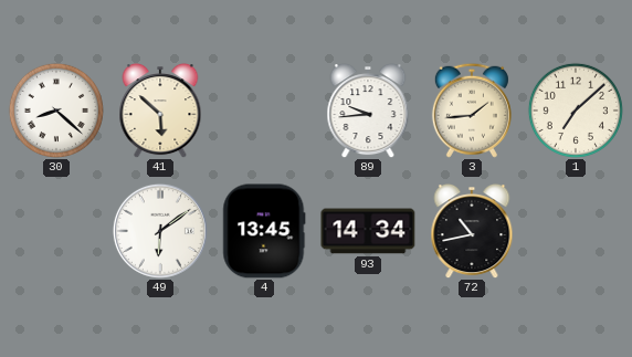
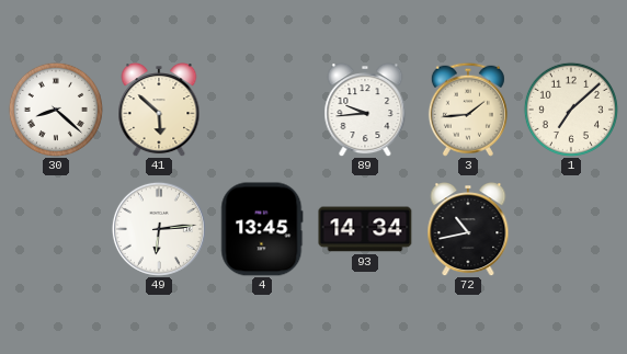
49: 6:09 -> 6:14 (159, 229)
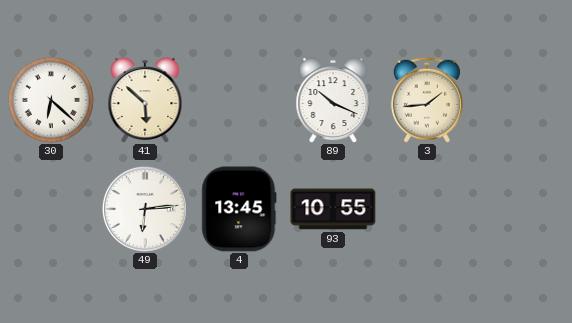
30: 8:22 -> 6:22 (51, 100)
89: 9:44 -> 10:19 (333, 101)
1: 7:08 -> none (571, 110)
93: 14:34 -> 10:55 (333, 209)
72: 10:43 -> none (468, 230)
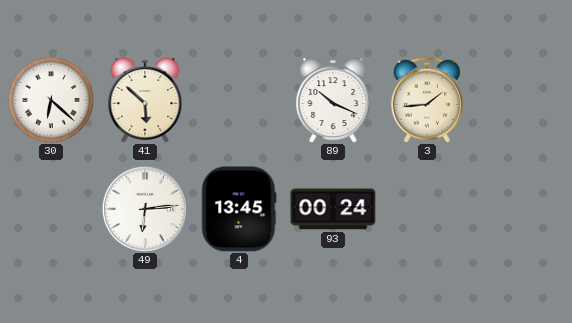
93: 10:55 -> 00:24 (333, 209)
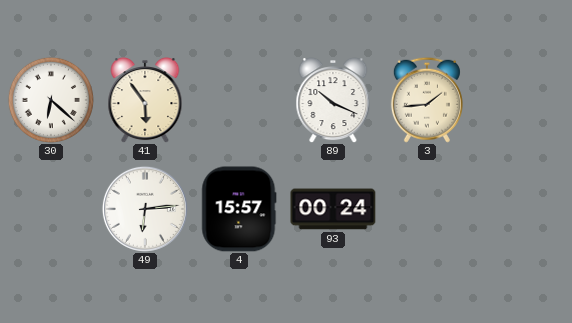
41: 5:52 -> 5:54 (145, 101)
4: 13:45 -> 15:57 (239, 209)
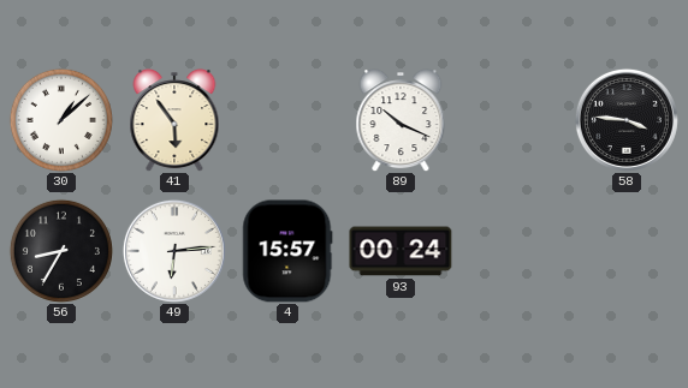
30: 6:22 -> 1:08 (61, 120)
3: 1:44 -> none (427, 100)
58: none -> 3:46 (627, 120)
56: none -> 8:35 (61, 251)
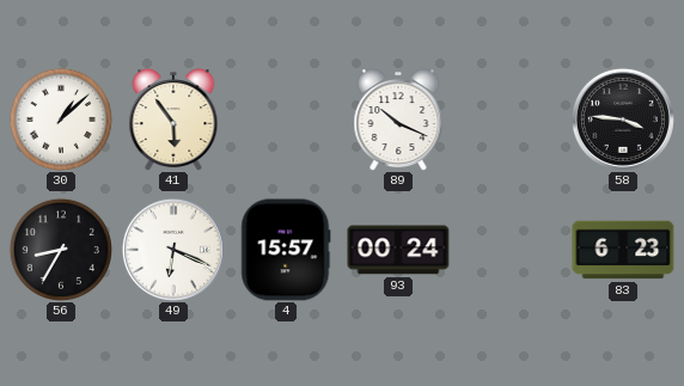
49: 6:14 -> 6:19 (173, 250)
83: none -> 6:23 (623, 250)
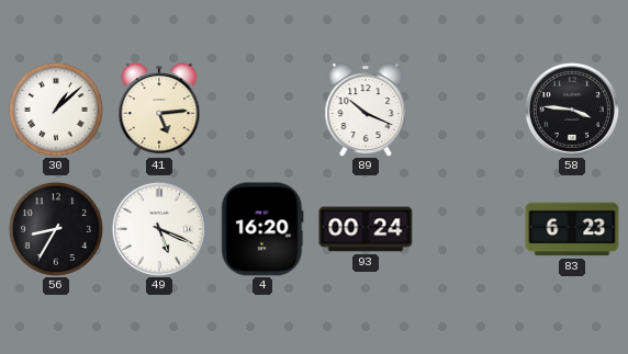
41: 5:54 -> 5:14 (159, 111)
49: 6:19 -> 5:19 (159, 229)
4: 15:57 -> 16:20 (262, 229)
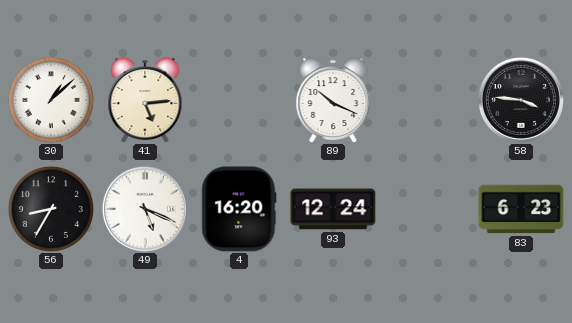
93: 00:24 -> 12:24 (333, 209)
